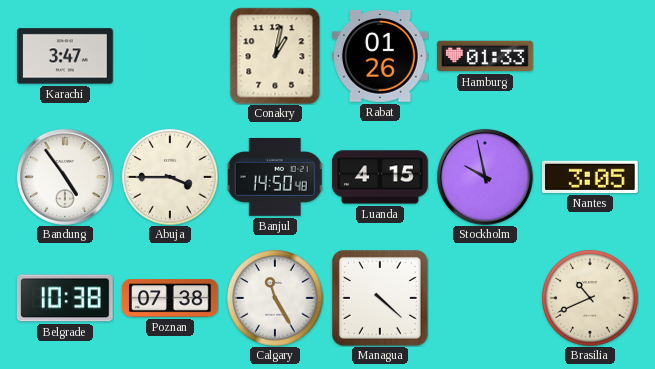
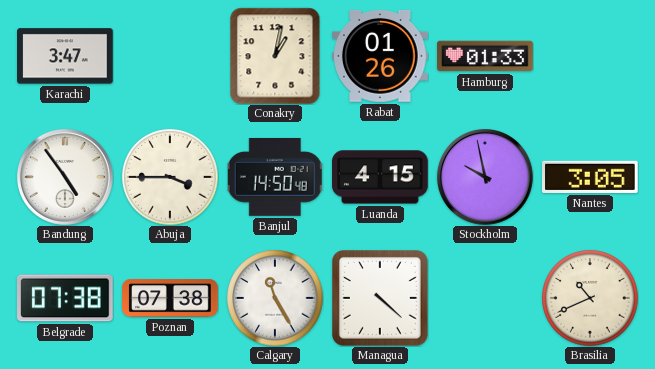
Belgrade: 10:38 -> 07:38 (66, 298)
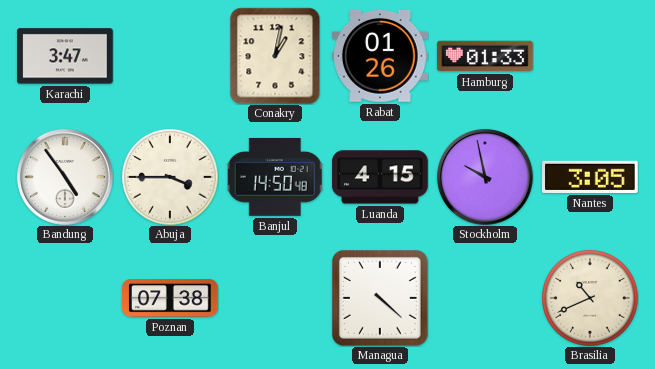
Belgrade: 07:38 -> none (66, 298)
Calgary: 11:25 -> none (275, 298)
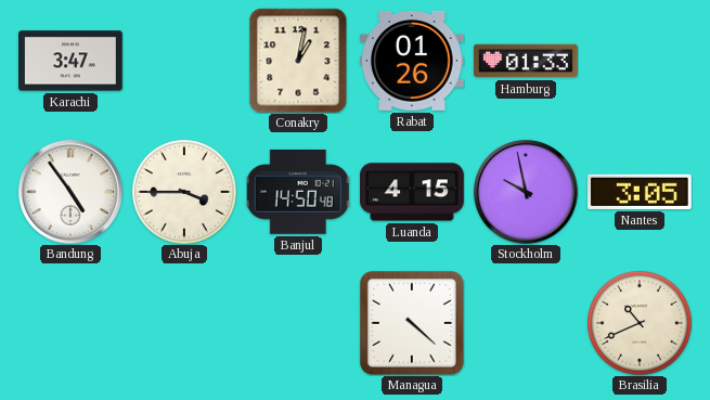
Poznan: 07:38 -> none (170, 298)
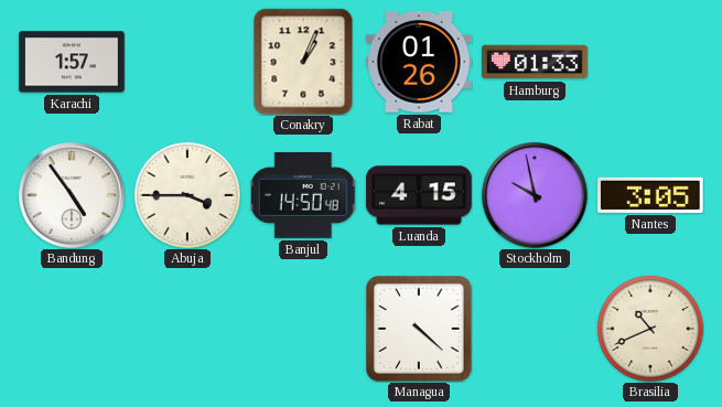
Karachi: 3:47 -> 1:57 (72, 62)
Conakry: 1:02 -> 1:04 (303, 62)
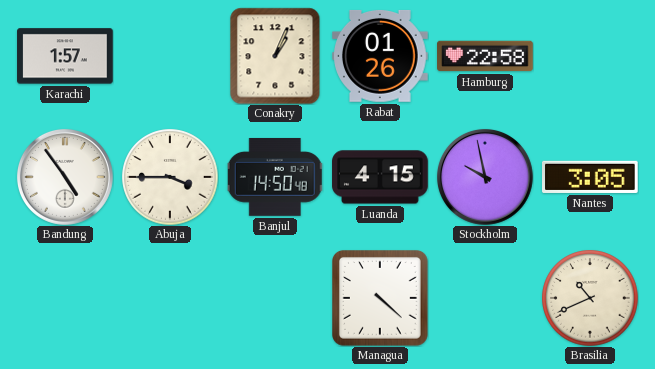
Hamburg: 01:33 -> 22:58 (485, 56)
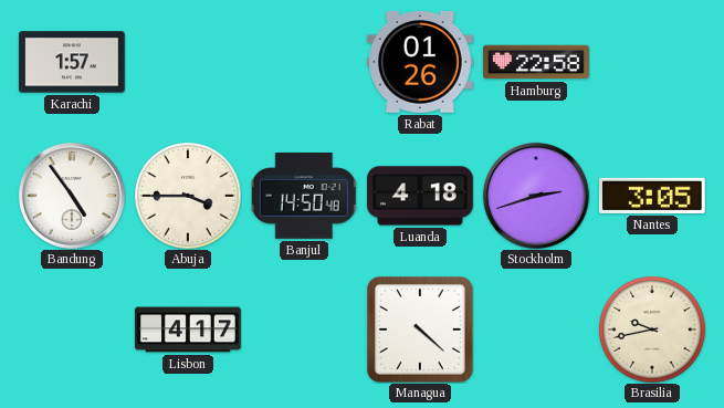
Conakry: 1:04 -> none (275, 56)
Luanda: 4:15 -> 4:18 (420, 196)
Stockholm: 9:58 -> 2:42 (536, 196)
Lisbon: none -> 4:17 (188, 329)
Brasilia: 10:41 -> 9:43 (652, 329)
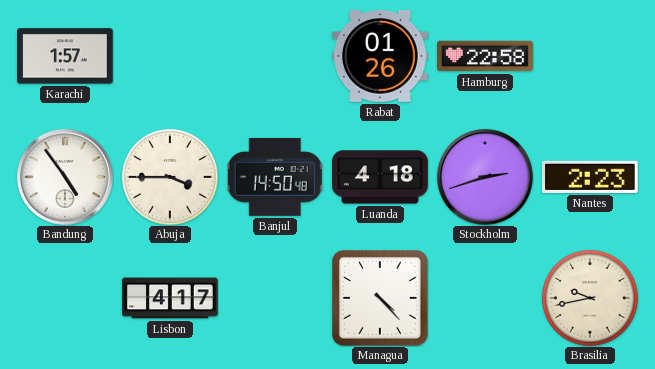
Nantes: 3:05 -> 2:23 (591, 177)
Managua: 4:22 -> 4:23 (381, 299)
